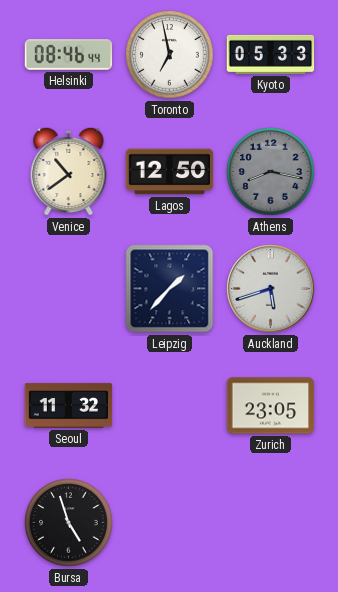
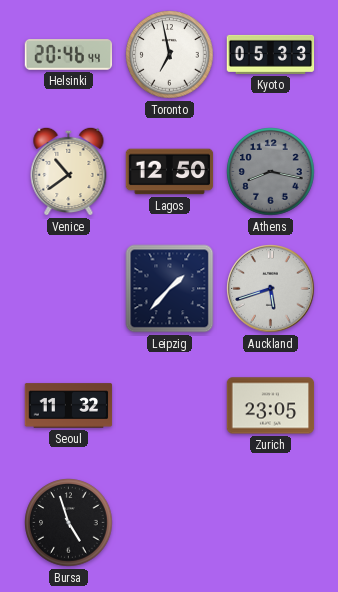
Helsinki: 08:46 -> 20:46 (69, 55)
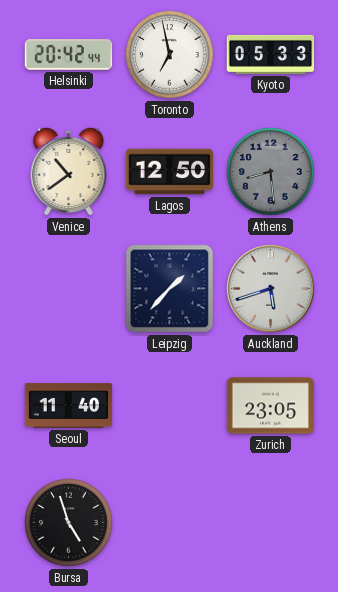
Helsinki: 20:46 -> 20:42 (69, 55)
Athens: 8:17 -> 8:29 (271, 172)
Seoul: 11:32 -> 11:40 (69, 406)
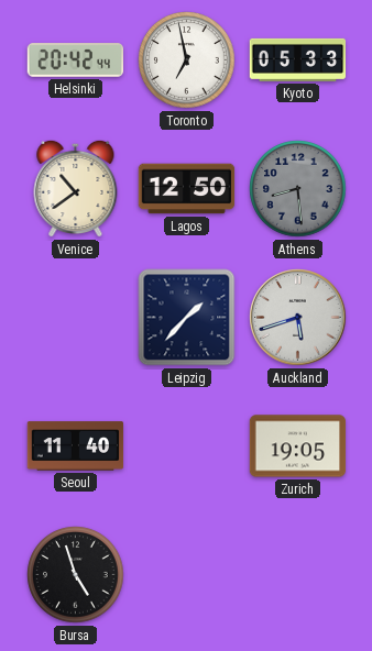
Zurich: 23:05 -> 19:05 (298, 446)
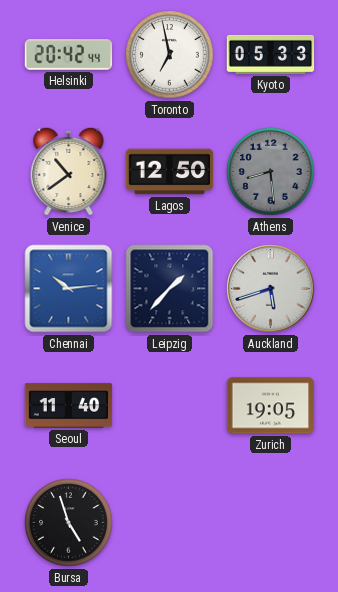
Chennai: none -> 10:14 (69, 289)
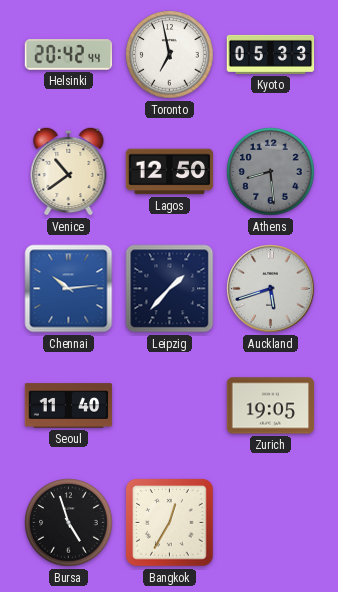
Bangkok: none -> 12:35 (170, 523)
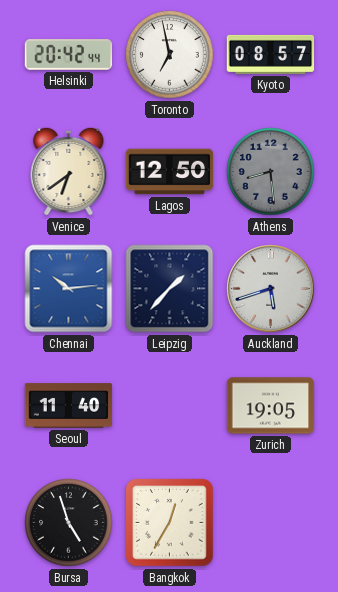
Kyoto: 05:33 -> 08:57 (271, 54)
Venice: 10:39 -> 6:39 (69, 171)
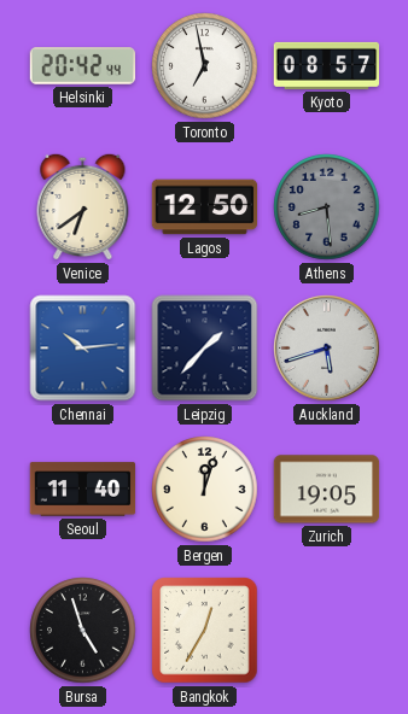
Bergen: none -> 12:03 (205, 490)
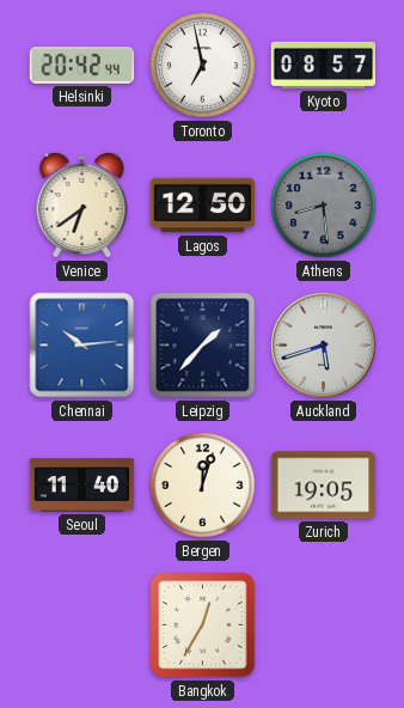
Bursa: 4:57 -> none (83, 631)
